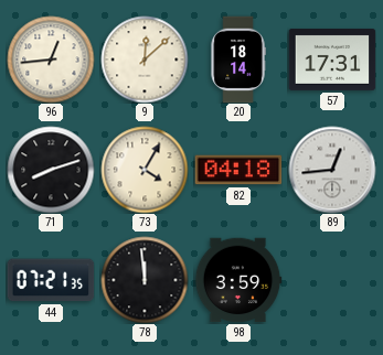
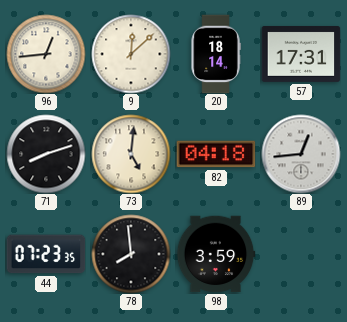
73: 4:05 -> 5:01 (131, 154)
44: 07:21 -> 07:23 (46, 254)
78: 11:59 -> 7:59 (131, 254)
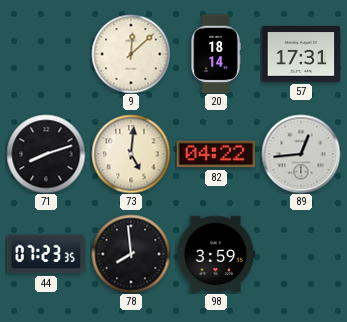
96: 12:44 -> none (46, 54)
82: 04:18 -> 04:22 (216, 154)
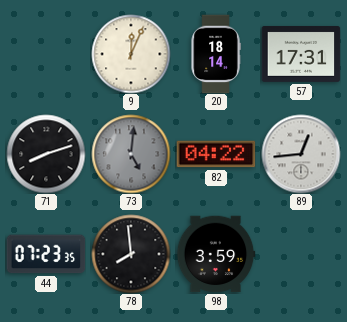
9: 12:08 -> 12:04 (131, 54)
73 dial: cream -> grey (131, 154)
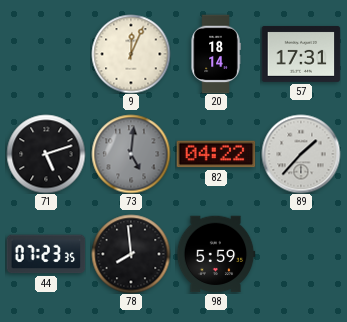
71: 8:12 -> 5:12 (46, 154)
89: 12:44 -> 1:37 (301, 154)
98: 3:59 -> 5:59 (216, 254)
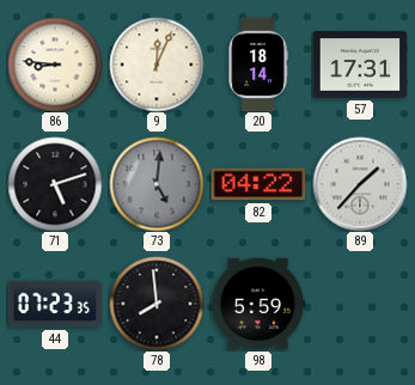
86: none -> 8:46 (55, 65)
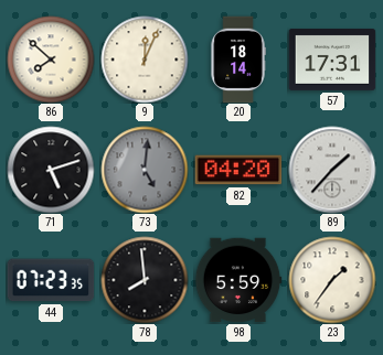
86: 8:46 -> 7:52 (51, 60)
82: 04:22 -> 04:20 (238, 170)
23: none -> 1:36 (332, 280)
